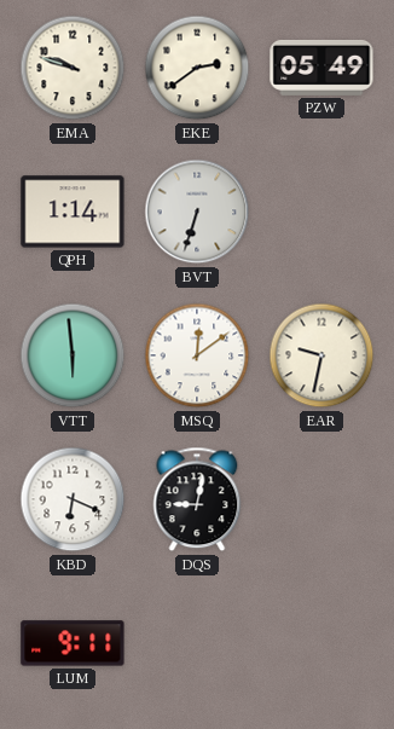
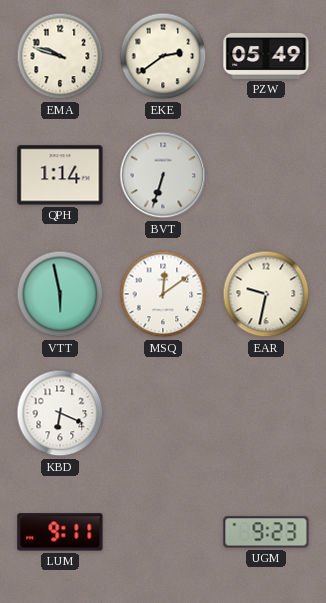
VTT: 5:59 -> 5:58 (60, 294)
DQS: 9:02 -> none (197, 499)
UGM: none -> 9:23 (266, 532)
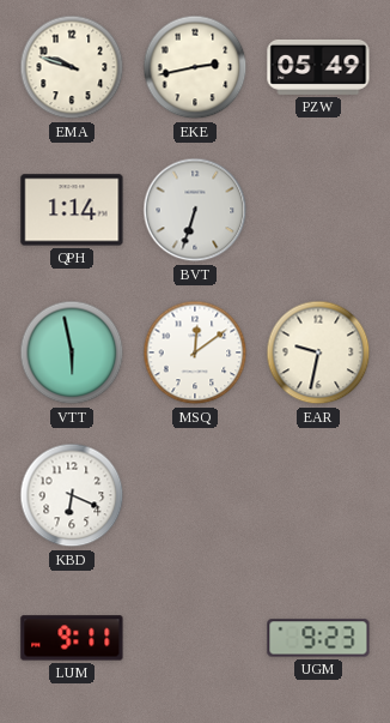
EKE: 2:39 -> 2:43 (195, 67)
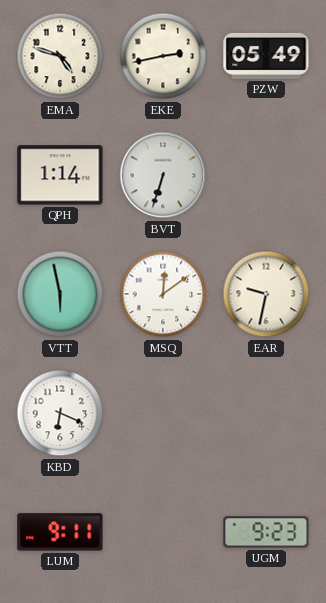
EMA: 9:48 -> 4:48 (60, 56)
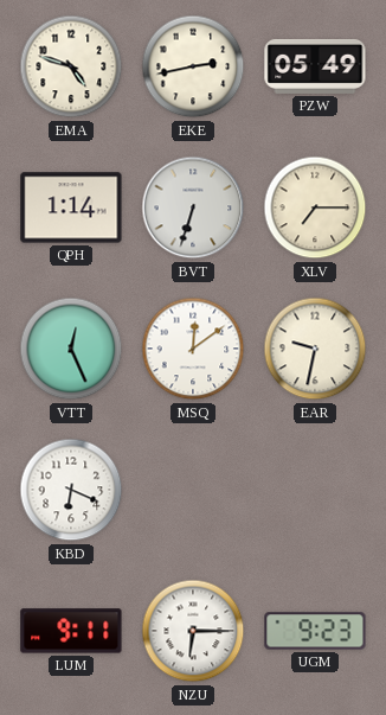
XLV: none -> 7:15 (315, 208)
VTT: 5:58 -> 12:26 (71, 349)
NZU: none -> 6:15 (193, 631)
